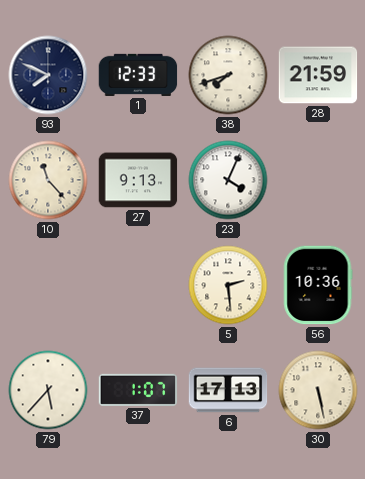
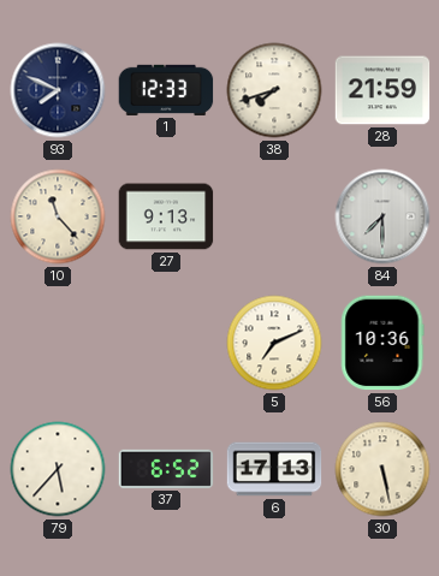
23: 4:04 -> none (228, 180)
84: none -> 7:30 (382, 216)
5: 2:29 -> 7:11 (274, 343)
37: 1:07 -> 6:52 (166, 469)
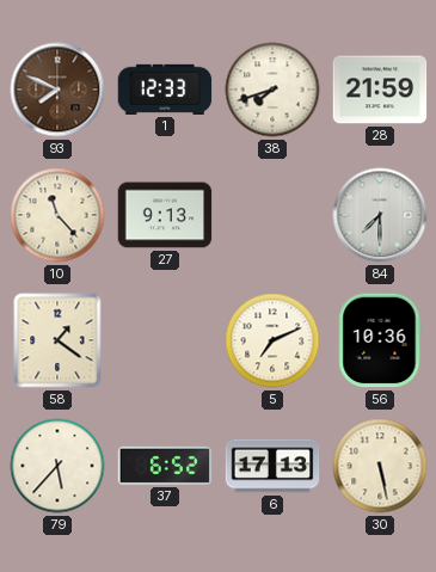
93 dial: navy -> brown (57, 90)
58: none -> 1:21 (57, 340)
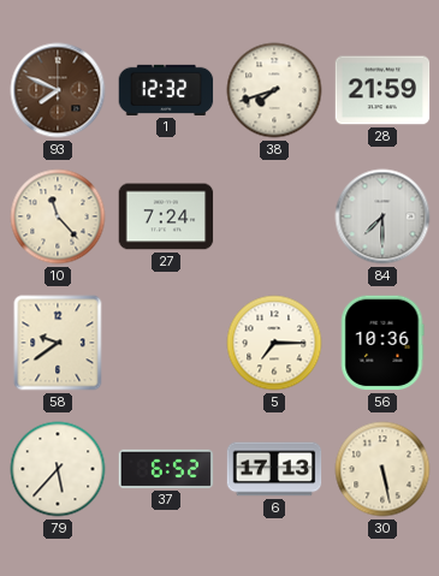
1: 12:33 -> 12:32 (166, 90)
27: 9:13 -> 7:24 (166, 216)
58: 1:21 -> 9:39 (58, 343)
5: 7:11 -> 7:15 (274, 343)
